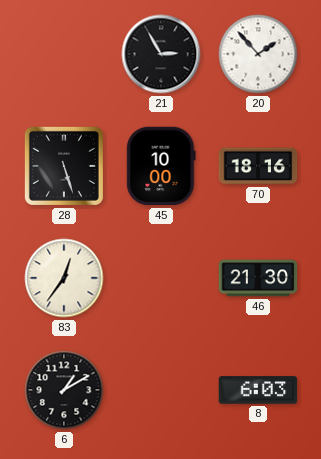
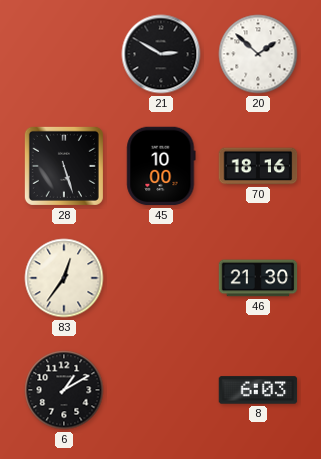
21: 2:55 -> 2:50 (161, 54)
20: 1:53 -> 1:52 (258, 54)
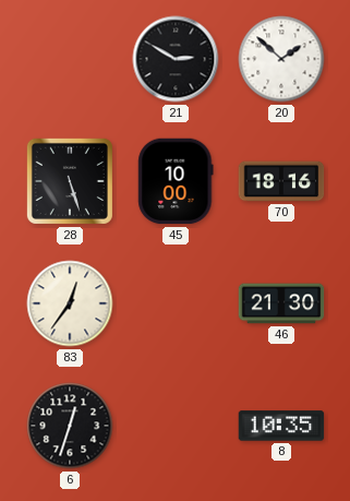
6: 1:10 -> 12:33 (70, 426)
8: 6:03 -> 10:35 (281, 426)
